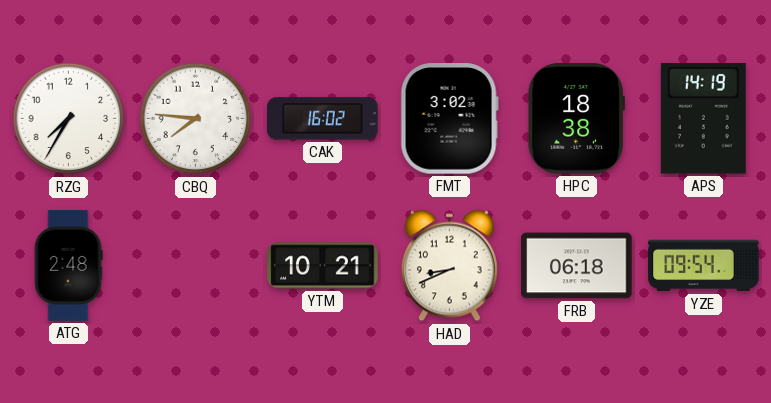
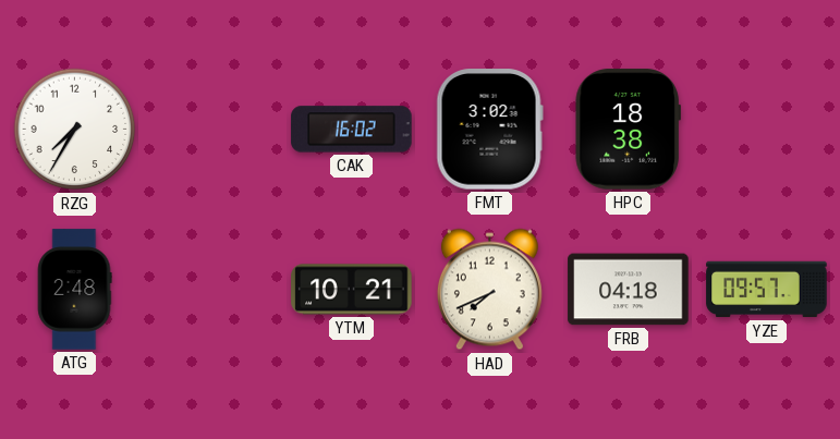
CBQ: 7:46 -> none (196, 119)
APS: 14:19 -> none (703, 119)
HAD: 8:41 -> 7:41 (489, 290)
FRB: 06:18 -> 04:18 (629, 290)
YZE: 09:54 -> 09:57 (767, 290)
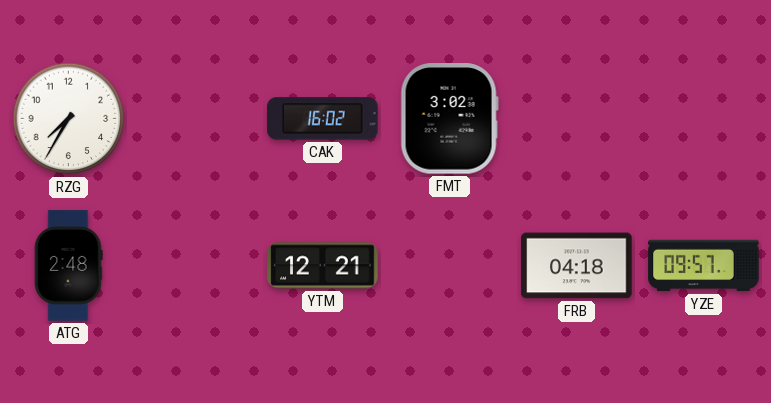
HPC: 18:38 -> none (628, 130)
YTM: 10:21 -> 12:21 (323, 266)
HAD: 7:41 -> none (489, 290)
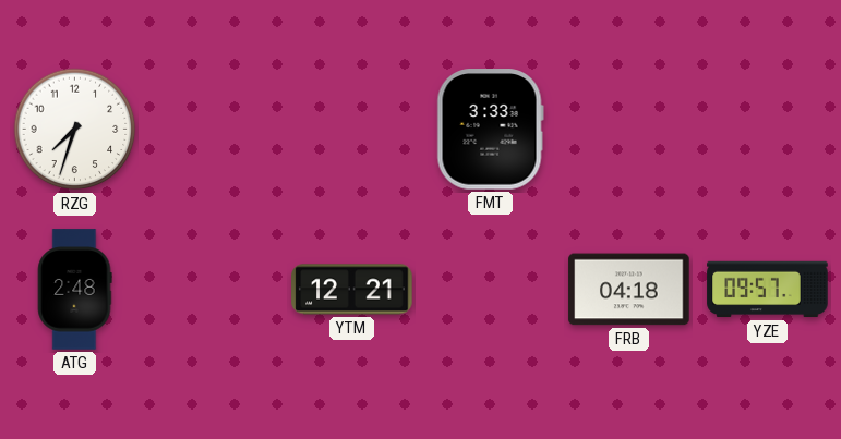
RZG: 7:35 -> 7:33 (75, 130)
CAK: 16:02 -> none (323, 119)
FMT: 3:02 -> 3:33 (490, 130)
